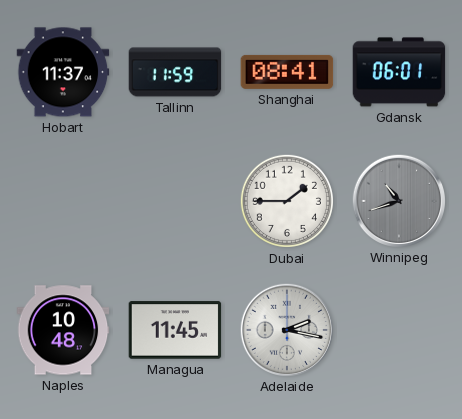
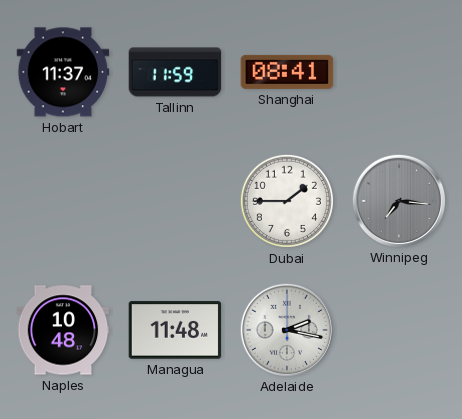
Gdansk: 06:01 -> none (399, 72)
Winnipeg: 10:42 -> 7:16 (398, 200)
Managua: 11:45 -> 11:48 (175, 330)
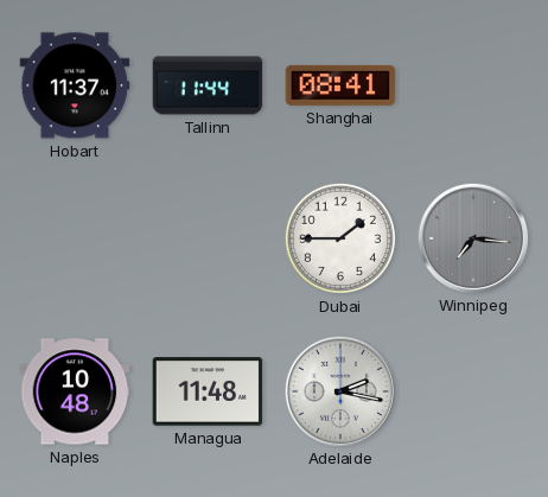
Tallinn: 11:59 -> 11:44 (208, 85)
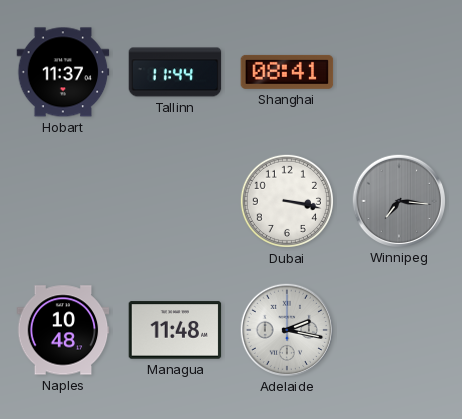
Dubai: 1:45 -> 3:17 (287, 201)
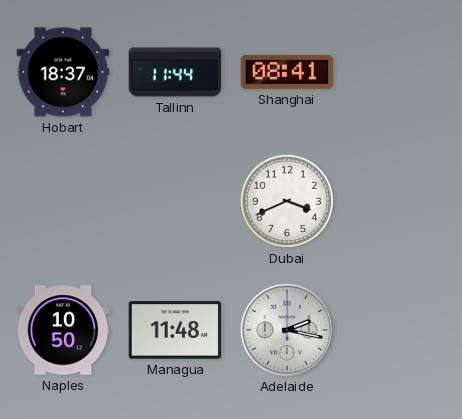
Hobart: 11:37 -> 18:37 (63, 72)
Dubai: 3:17 -> 3:41 (287, 201)
Winnipeg: 7:16 -> none (398, 200)
Naples: 10:48 -> 10:50 (63, 330)
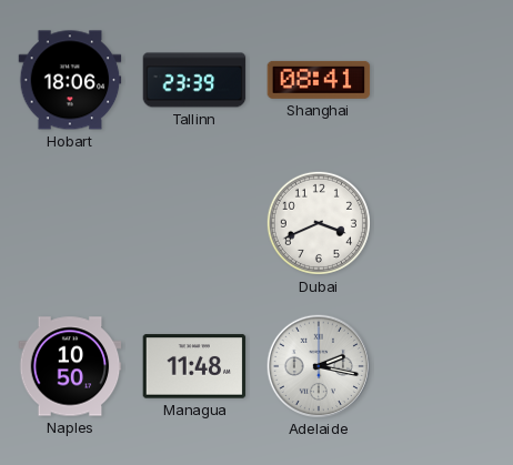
Hobart: 18:37 -> 18:06 (70, 80)
Tallinn: 11:44 -> 23:39 (194, 80)
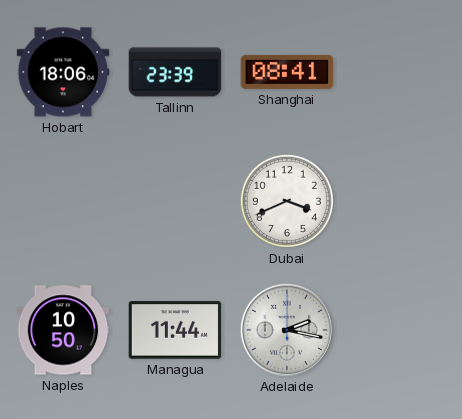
Managua: 11:48 -> 11:44 (175, 330)
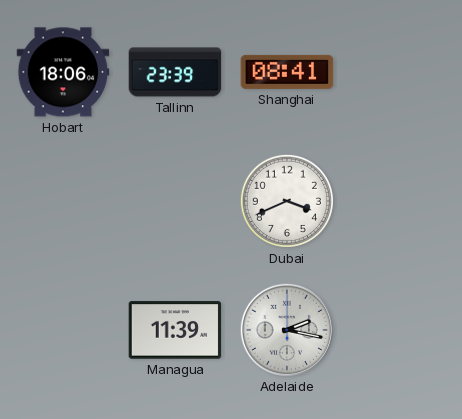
Naples: 10:50 -> none (63, 330)
Managua: 11:44 -> 11:39 (175, 330)
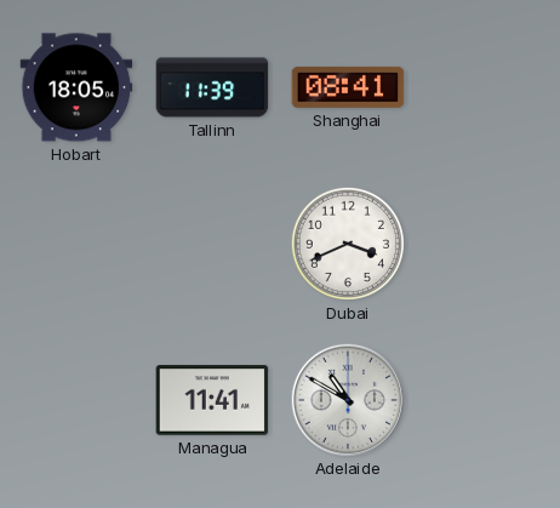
Hobart: 18:06 -> 18:05 (76, 87)
Tallinn: 23:39 -> 11:39 (212, 87)
Managua: 11:39 -> 11:41 (212, 400)
Adelaide: 2:17 -> 10:50 (347, 399)
